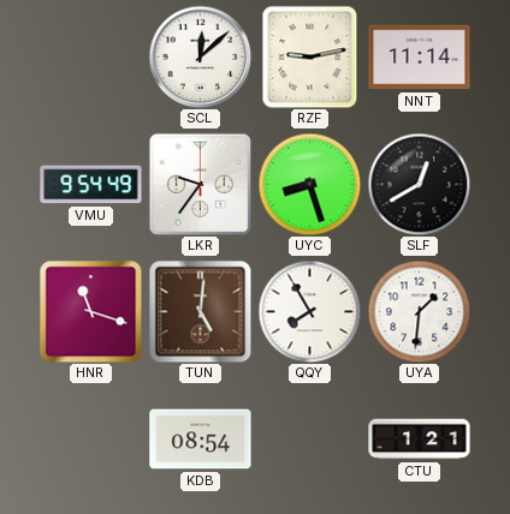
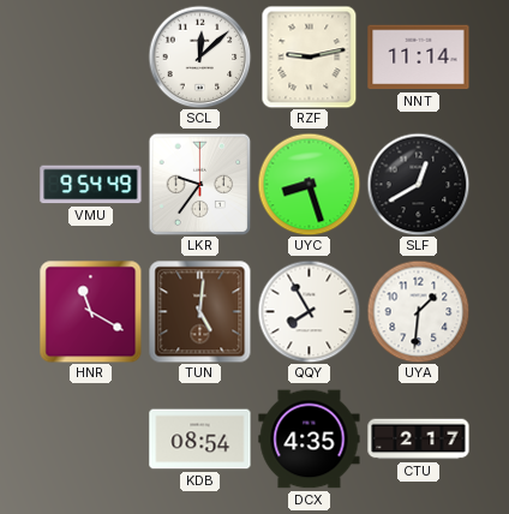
HNR: 11:18 -> 11:20 (90, 311)
DCX: none -> 4:35 (310, 440)
CTU: 1:21 -> 2:17 (419, 440)
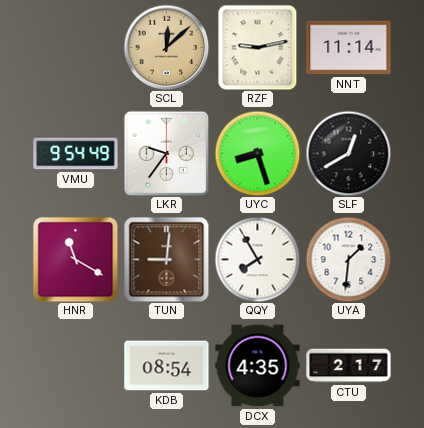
SCL dial: white -> champagne (166, 47)
TUN: 5:01 -> 9:01 (166, 259)
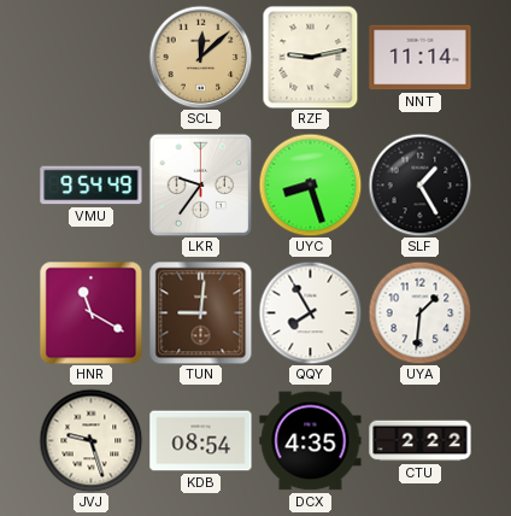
SLF: 12:40 -> 1:25 (419, 184)
JVJ: none -> 9:27 (90, 440)
CTU: 2:17 -> 2:22 (421, 441)
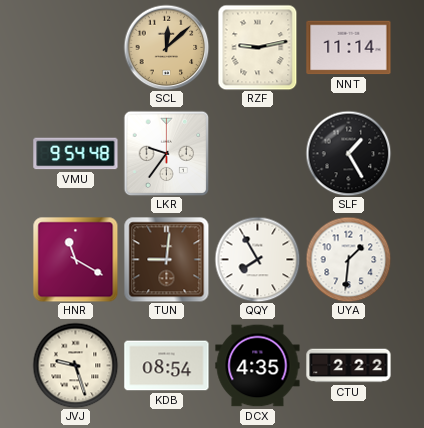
VMU: 9:54:49 -> 9:54:48 (76, 154)
UYC: 8:27 -> none (310, 184)
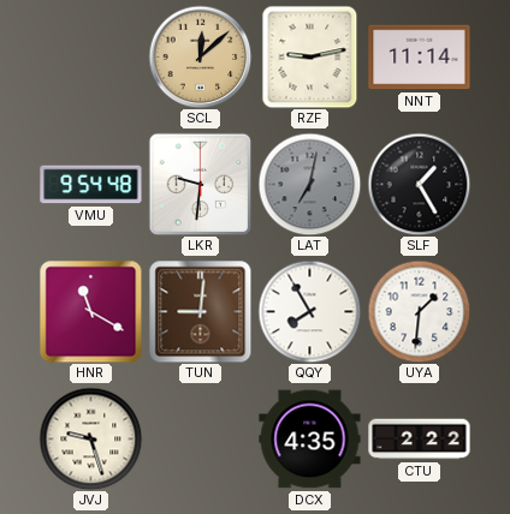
LKR: 9:36 -> 9:31 (200, 184)
LAT: none -> 7:02 (309, 184)
KDB: 08:54 -> none (167, 366)
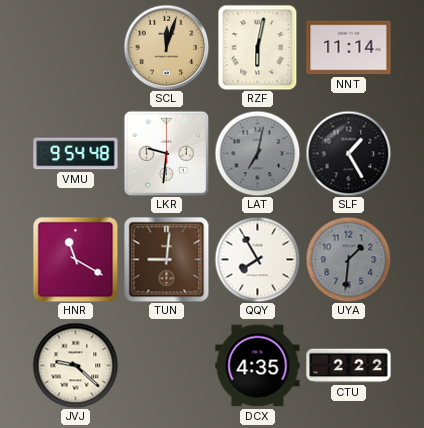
SCL: 12:08 -> 12:03 (166, 47)
RZF: 9:13 -> 6:02 (258, 47)
UYA dial: white -> grey (348, 259)
JVJ: 9:27 -> 9:22 (75, 365)
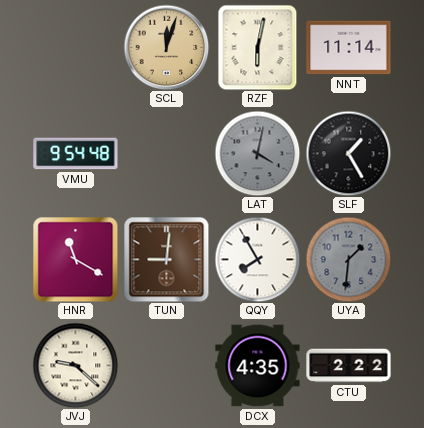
LKR: 9:31 -> none (166, 153)
LAT: 7:02 -> 4:02 (257, 153)
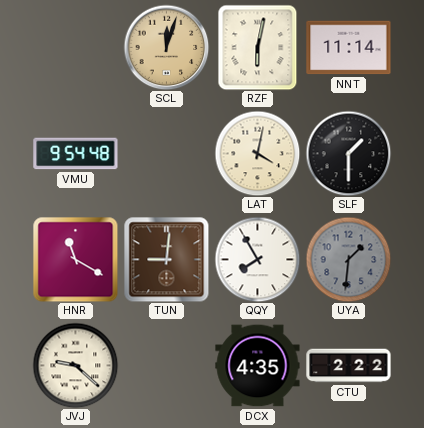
LAT dial: grey -> cream (257, 153)
SLF: 1:25 -> 1:30 (348, 153)
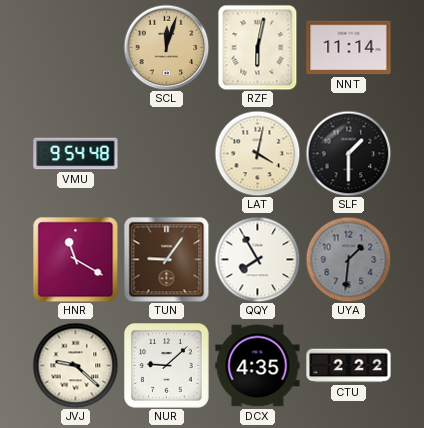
TUN: 9:01 -> 9:06 (166, 259)
NUR: none -> 9:08 (167, 366)
